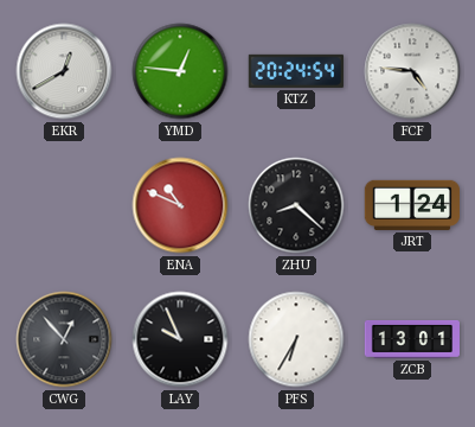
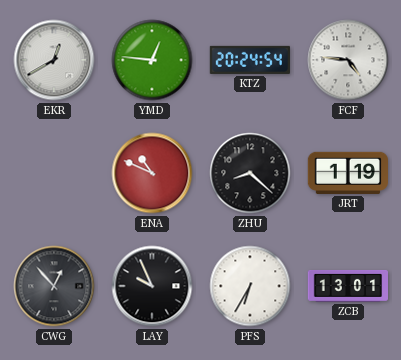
JRT: 1:24 -> 1:19 (347, 173)
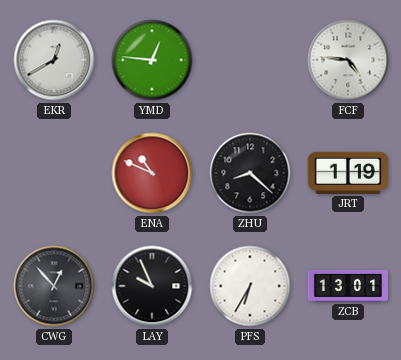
KTZ: 20:24 -> none (250, 60)
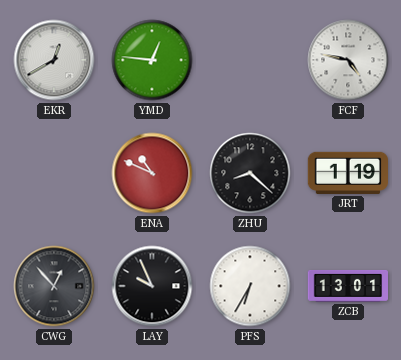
FCF: 4:46 -> 4:47 (348, 60)
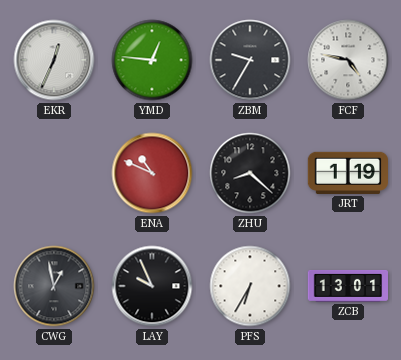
EKR: 12:40 -> 12:34 (54, 60)
ZBM: none -> 9:35 (250, 60)
CWG: 12:53 -> 12:58 (54, 286)
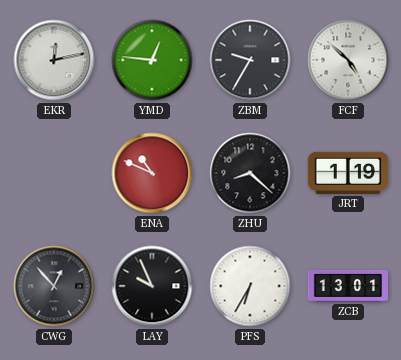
EKR: 12:34 -> 12:13 (54, 60)
FCF: 4:47 -> 4:52 (348, 60)
CWG: 12:58 -> 12:53 (54, 286)
